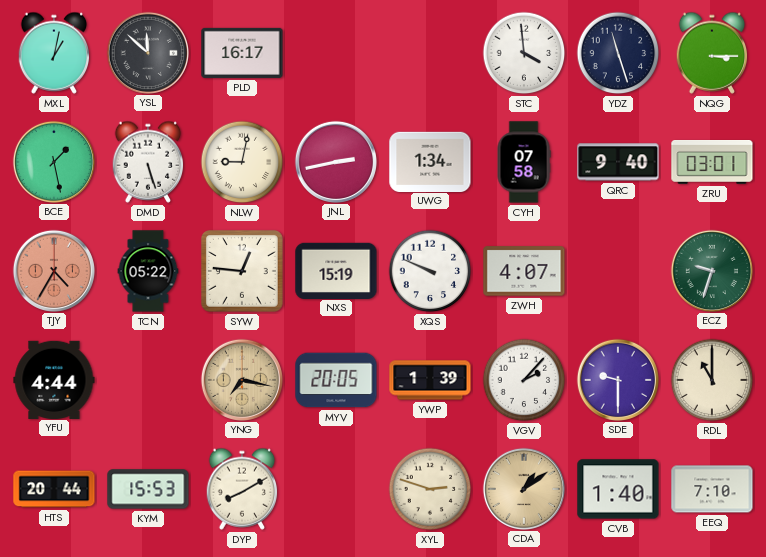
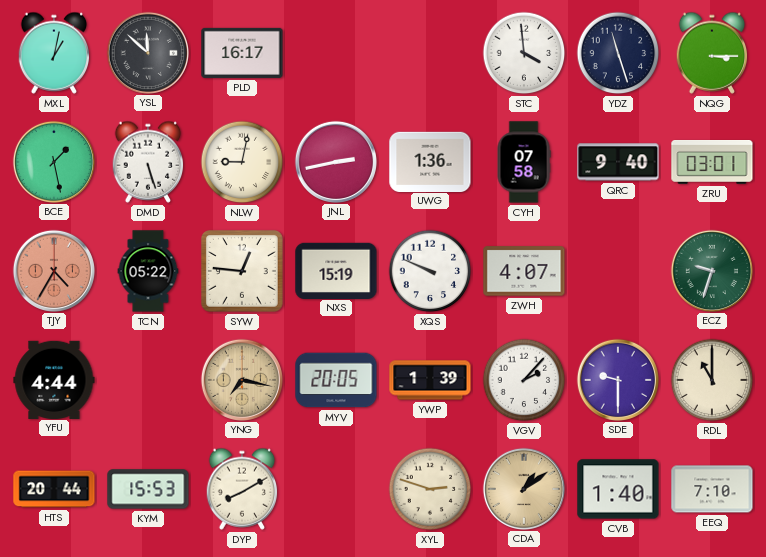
UWG: 1:34 -> 1:36 (430, 161)
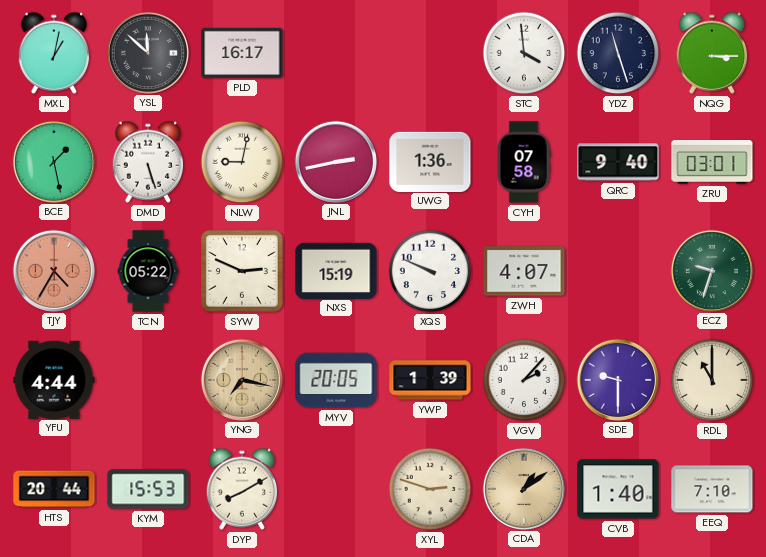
SYW: 12:46 -> 2:49 (242, 271)
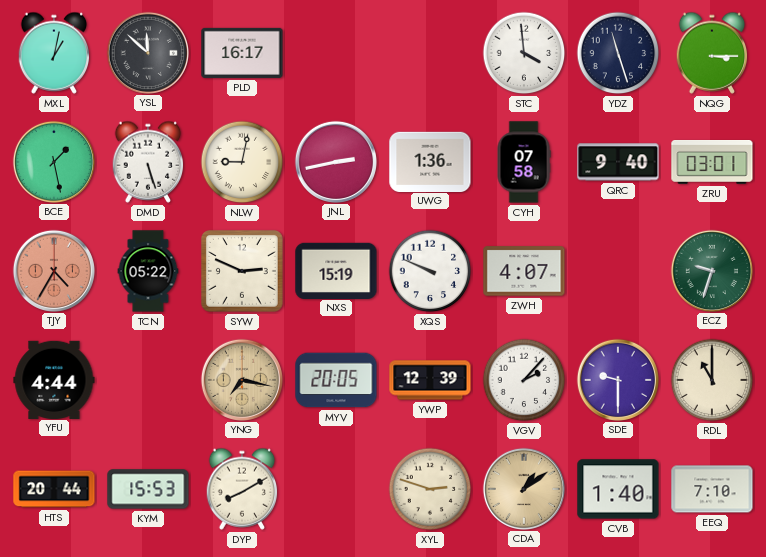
YWP: 1:39 -> 12:39 (430, 380)
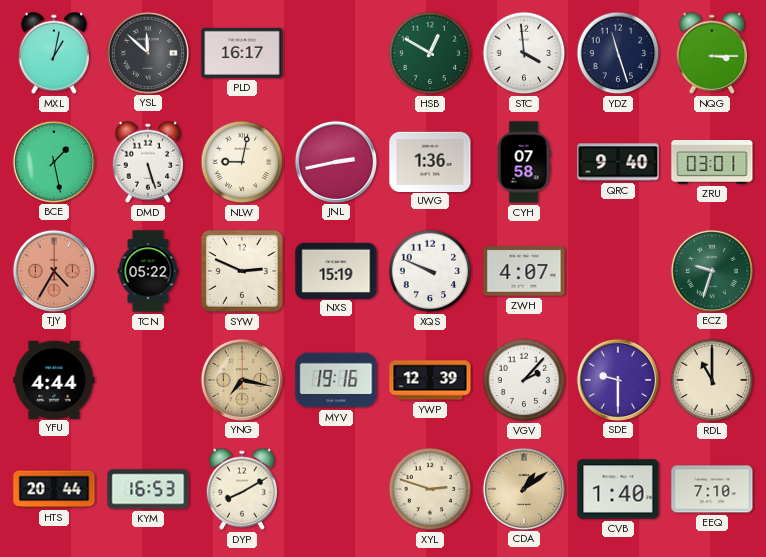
HSB: none -> 12:50 (430, 53)
MYV: 20:05 -> 19:16 (336, 380)
KYM: 15:53 -> 16:53 (148, 489)
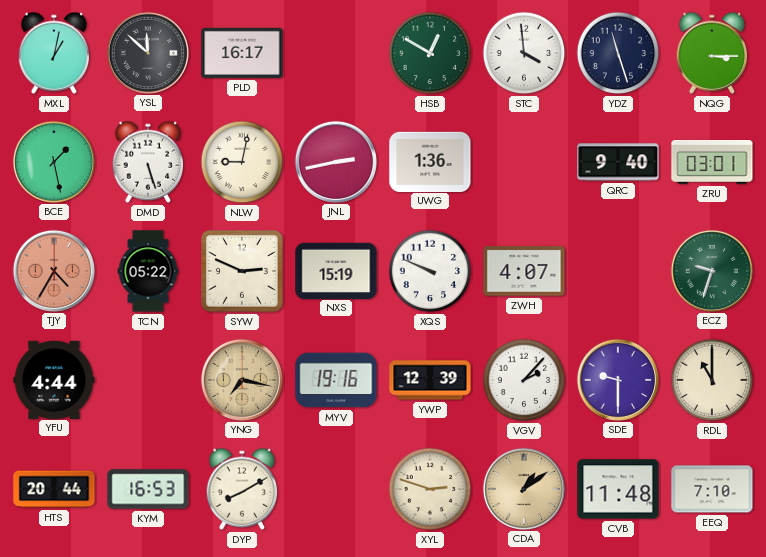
CYH: 07:58 -> none (524, 162)
CVB: 1:40 -> 11:48 (618, 489)
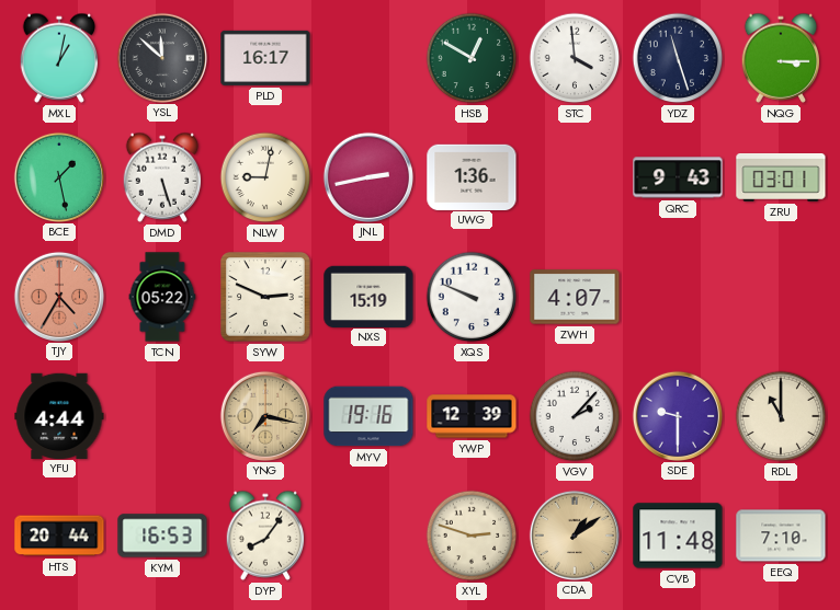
QRC: 9:40 -> 9:43 (678, 177)
ECZ: 9:33 -> none (711, 270)
DYP: 8:10 -> 8:06 (265, 536)
